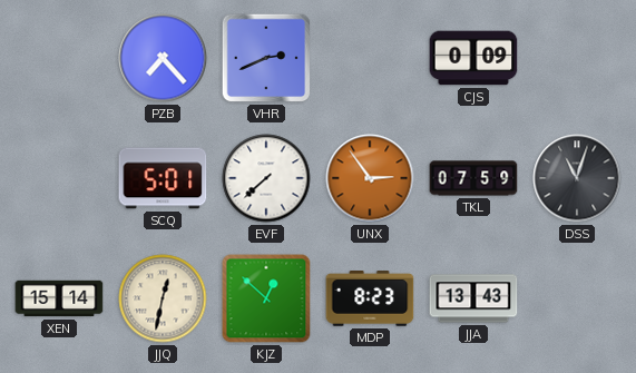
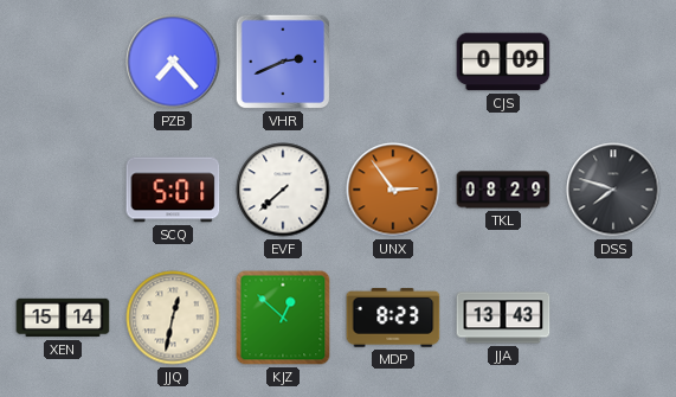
TKL: 07:59 -> 08:29 (503, 190)
DSS: 11:03 -> 7:48 (613, 190)
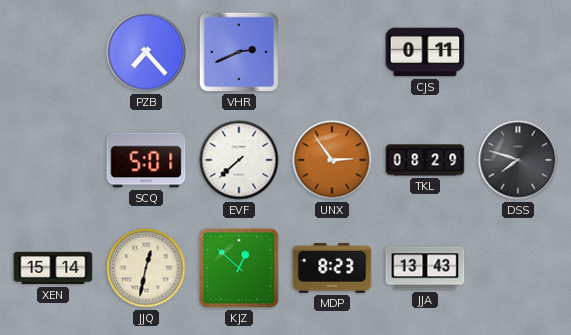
CJS: 0:09 -> 0:11 (425, 52)
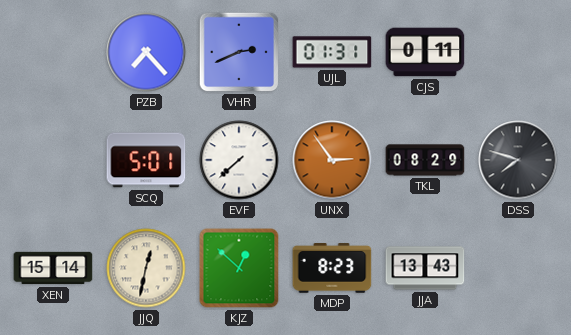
UJL: none -> 01:31 (332, 52)
